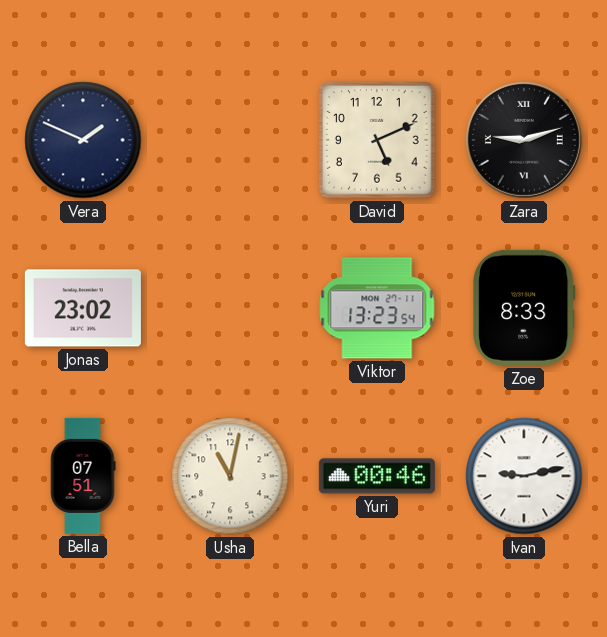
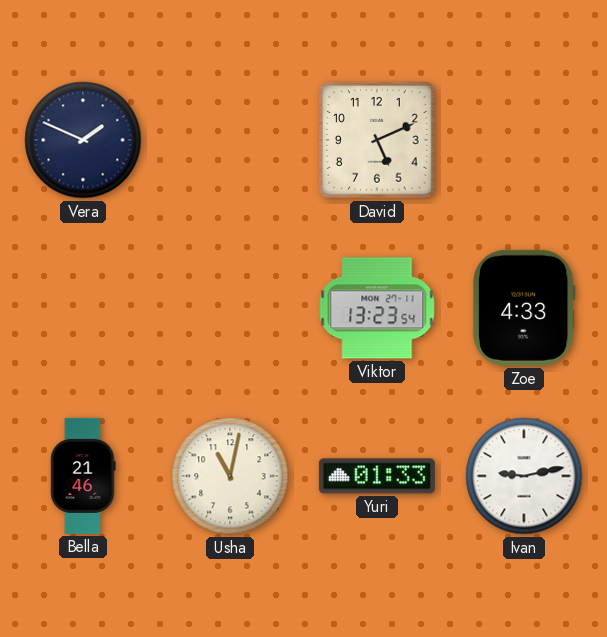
Zara: 9:12 -> none (524, 140)
Jonas: 23:02 -> none (83, 308)
Zoe: 8:33 -> 4:33 (525, 308)
Bella: 07:51 -> 21:46 (83, 476)
Yuri: 00:46 -> 01:33 (377, 476)
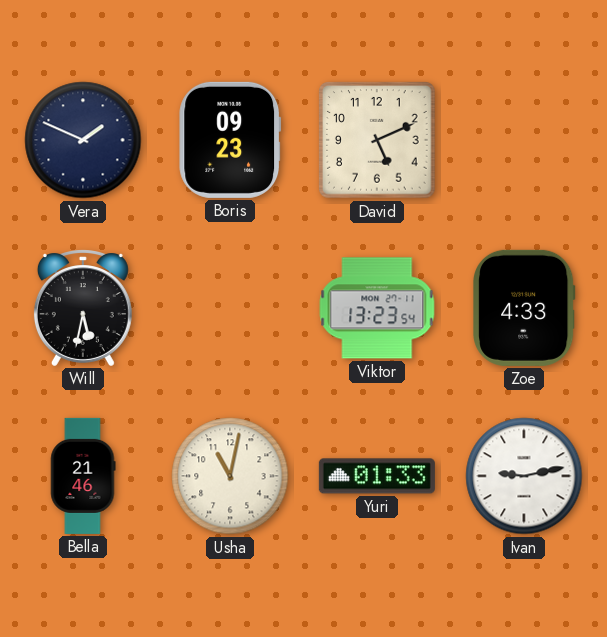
Boris: none -> 09:23 (230, 140)
Will: none -> 5:32 (83, 308)
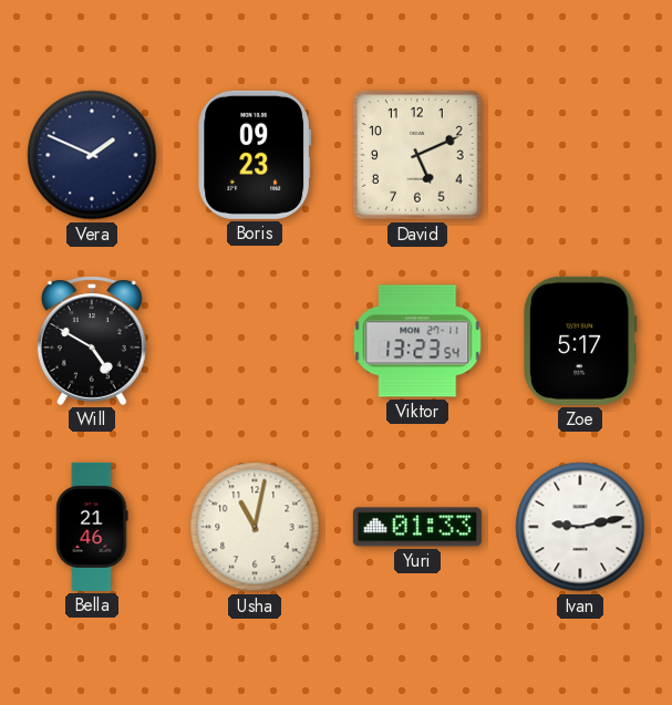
Will: 5:32 -> 4:50 (92, 341)
Zoe: 4:33 -> 5:17 (581, 341)
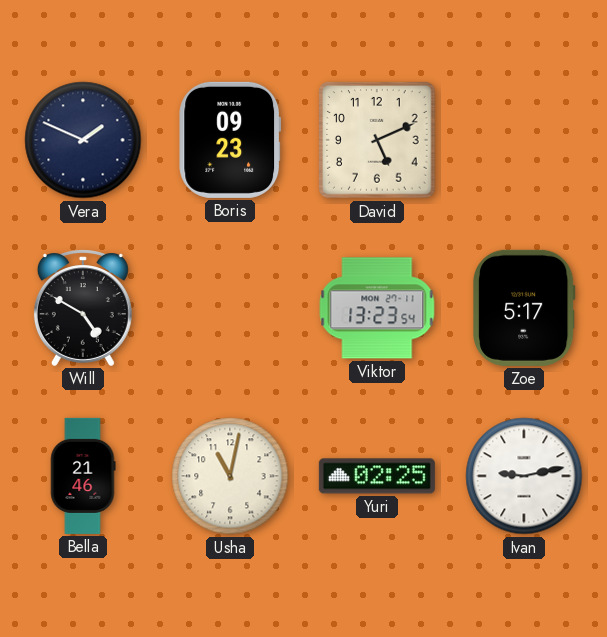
Yuri: 01:33 -> 02:25 (377, 476)
